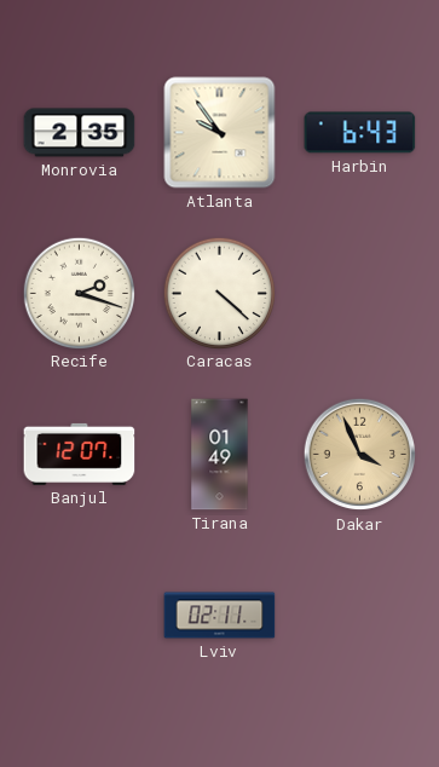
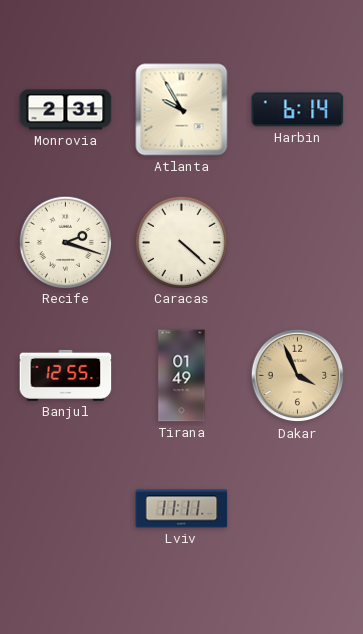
Monrovia: 2:35 -> 2:31 (66, 110)
Atlanta: 9:54 -> 9:55 (182, 110)
Harbin: 6:43 -> 6:14 (298, 110)
Banjul: 12:07 -> 12:55 (66, 375)
Lviv: 02:11 -> 11:11 (182, 509)
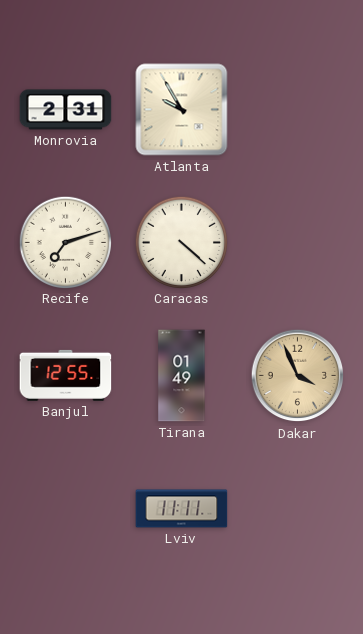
Harbin: 6:14 -> none (298, 110)
Recife: 2:18 -> 7:12 (65, 242)
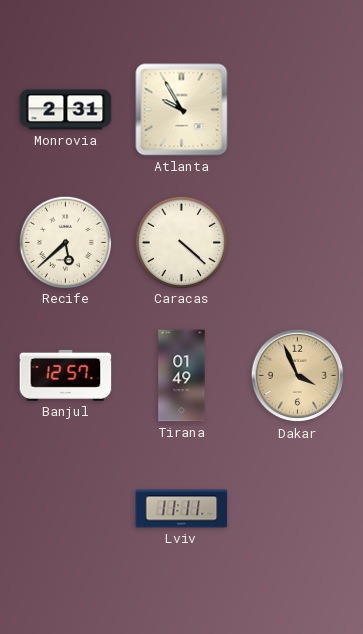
Recife: 7:12 -> 5:38 (65, 242)
Banjul: 12:55 -> 12:57 (66, 375)
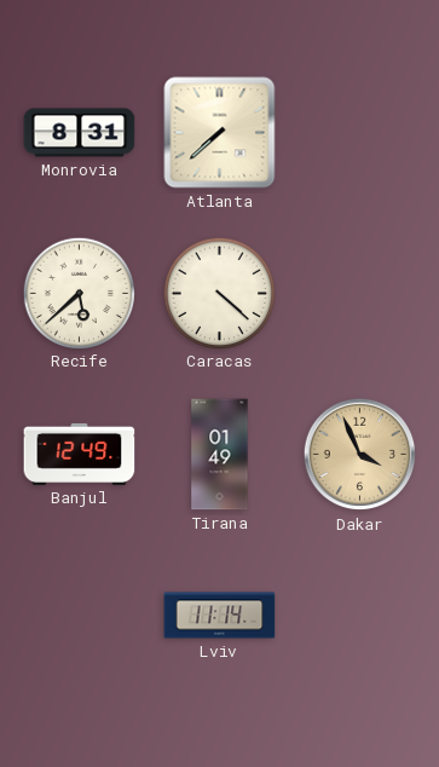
Monrovia: 2:31 -> 8:31 (80, 133)
Atlanta: 9:55 -> 7:38 (220, 133)
Banjul: 12:57 -> 12:49 (80, 454)
Lviv: 11:11 -> 11:14 (220, 616)
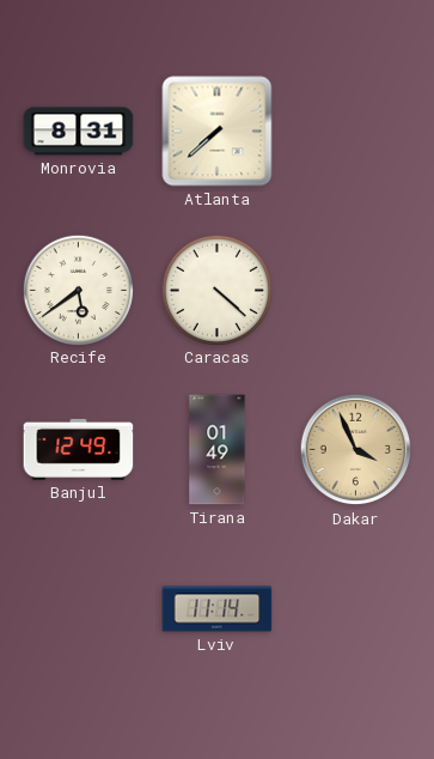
Recife: 5:38 -> 5:39 (78, 290)
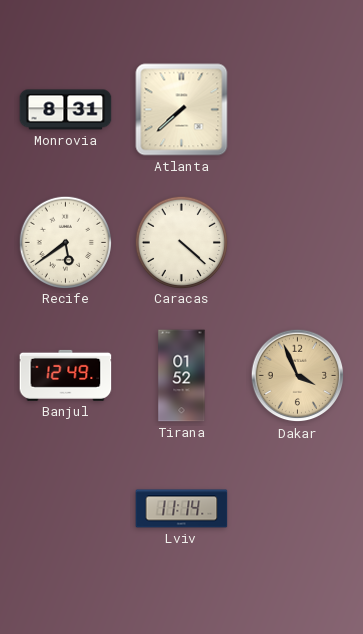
Tirana: 01:49 -> 01:52 (182, 376)
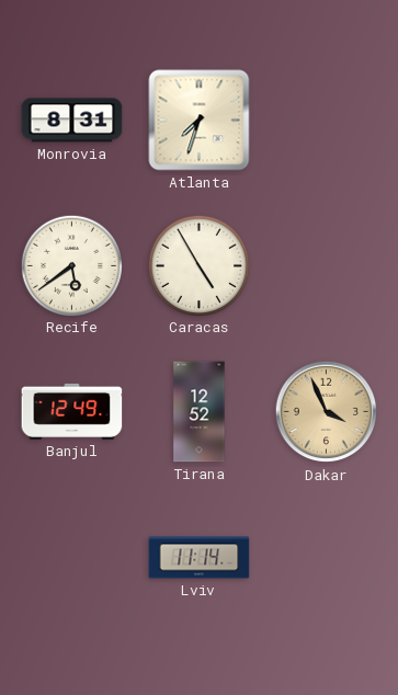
Atlanta: 7:38 -> 7:33 (200, 121)
Caracas: 4:22 -> 4:55 (198, 265)
Tirana: 01:52 -> 12:52 (200, 412)
